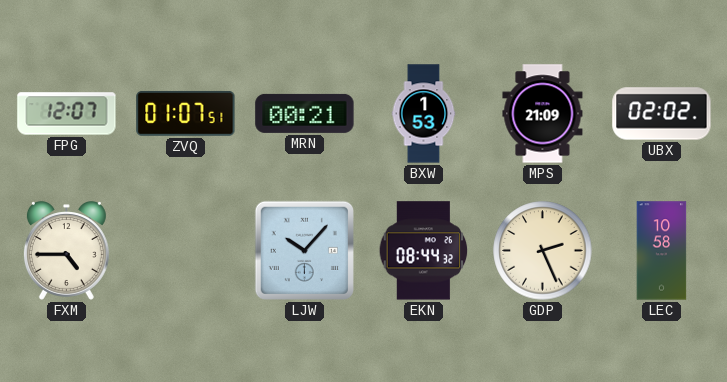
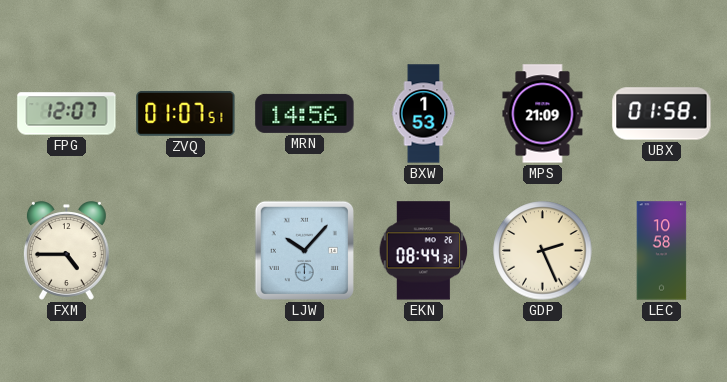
MRN: 00:21 -> 14:56 (305, 113)
UBX: 02:02 -> 01:58 (662, 114)
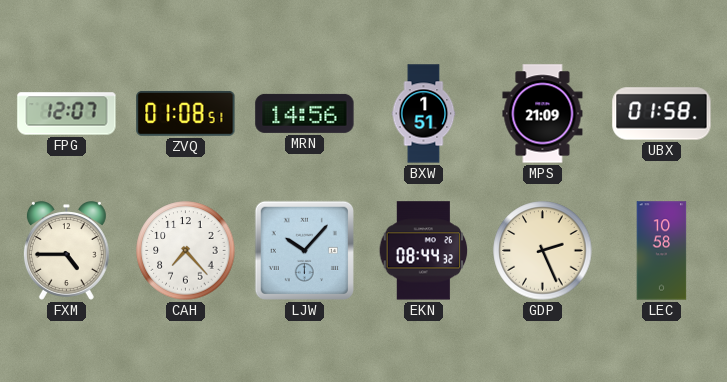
ZVQ: 01:07 -> 01:08 (186, 113)
BXW: 1:53 -> 1:51 (424, 114)
CAH: none -> 7:23 (186, 251)
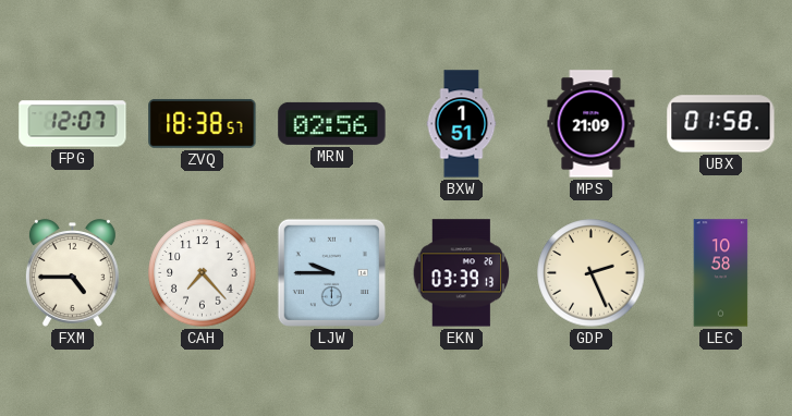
ZVQ: 01:08 -> 18:38 (203, 123)
MRN: 14:56 -> 02:56 (332, 123)
LJW: 10:07 -> 9:45 (331, 272)
EKN: 08:44 -> 03:39 (462, 273)
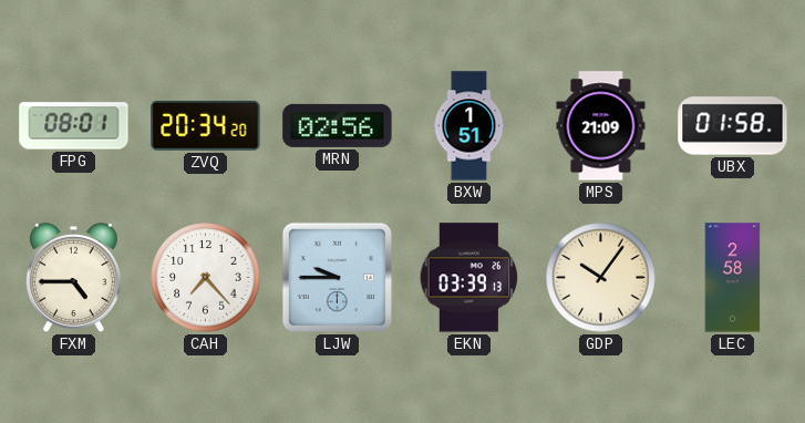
FPG: 12:07 -> 08:01 (74, 126)
ZVQ: 18:38 -> 20:34 (206, 125)
GDP: 2:26 -> 10:06 (601, 278)
LEC: 10:58 -> 2:58 (733, 278)
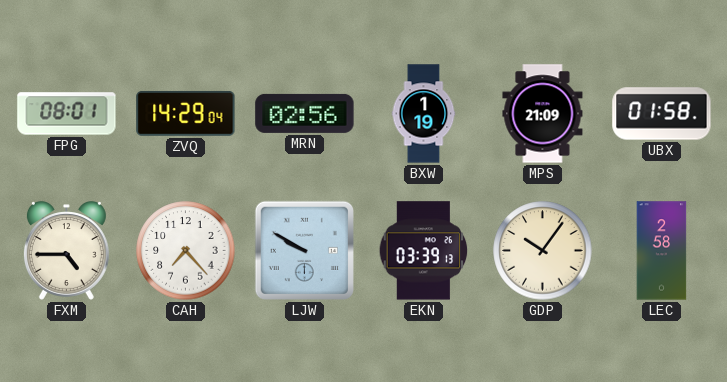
ZVQ: 20:34 -> 14:29 (186, 113)
BXW: 1:51 -> 1:19 (424, 114)
LJW: 9:45 -> 9:50 (304, 250)
